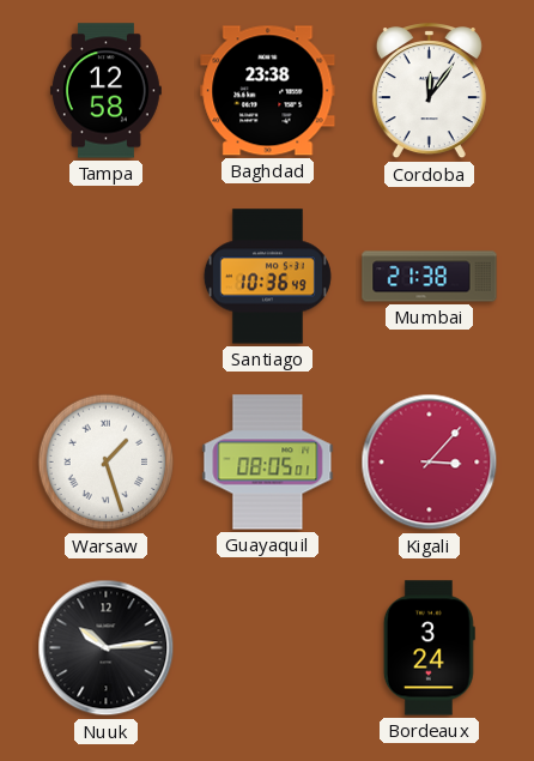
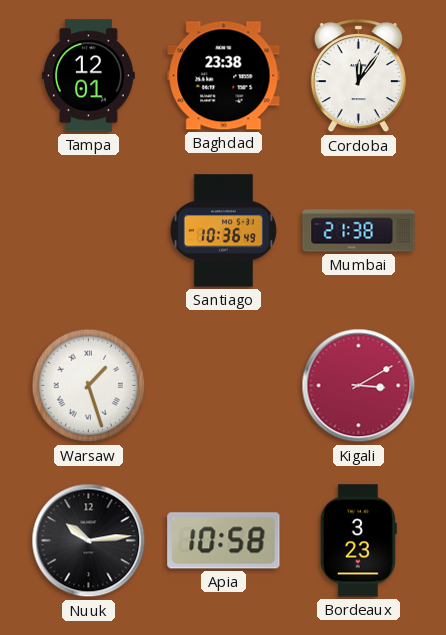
Tampa: 12:58 -> 12:01 (88, 76)
Guayaquil: 08:05 -> none (268, 463)
Kigali: 3:07 -> 3:10 (359, 386)
Apia: none -> 10:58 (224, 541)
Bordeaux: 3:24 -> 3:23 (358, 541)
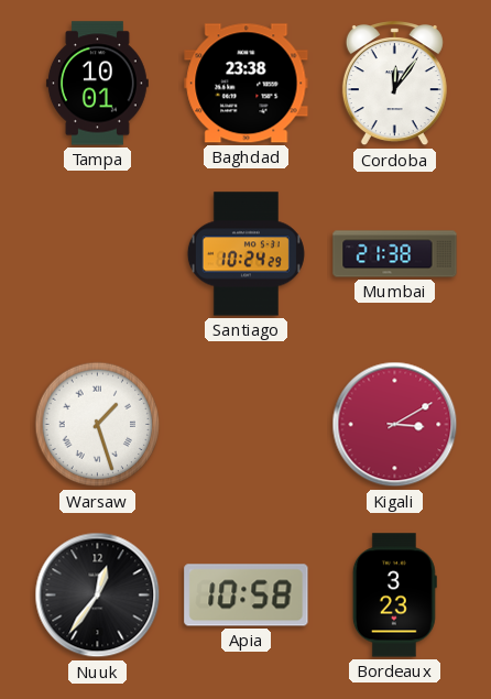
Tampa: 12:01 -> 10:01 (97, 84)
Santiago: 10:36 -> 10:24 (245, 254)
Nuuk: 10:14 -> 12:36 (98, 596)
